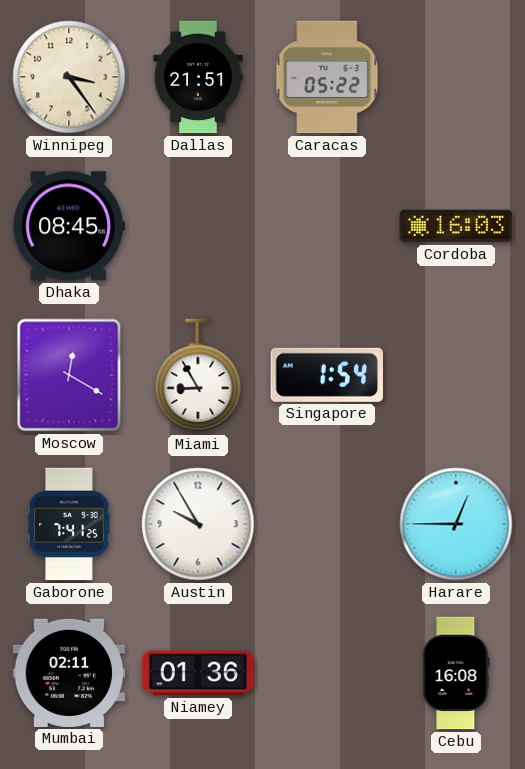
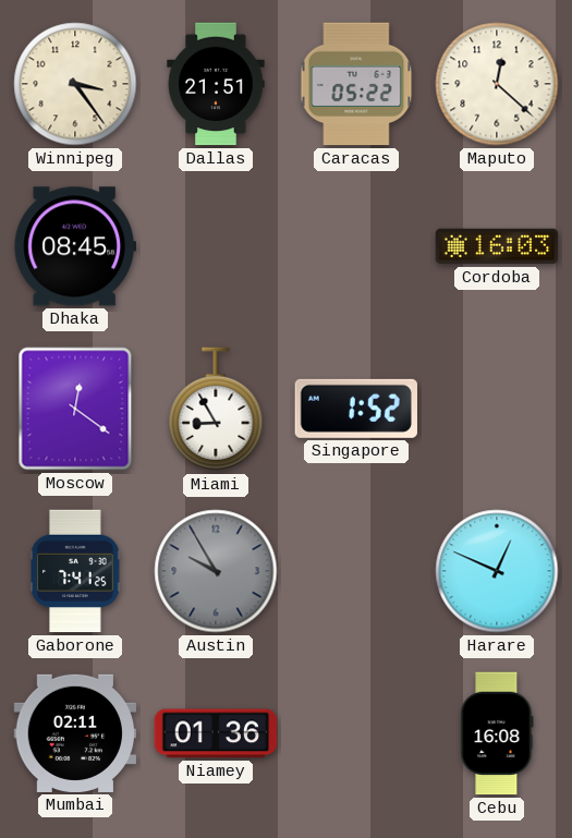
Maputo: none -> 12:22 (497, 84)
Moscow: 12:20 -> 12:21 (75, 409)
Singapore: 1:54 -> 1:52 (356, 409)
Austin dial: white -> grey (216, 571)
Harare: 12:45 -> 12:49 (497, 571)
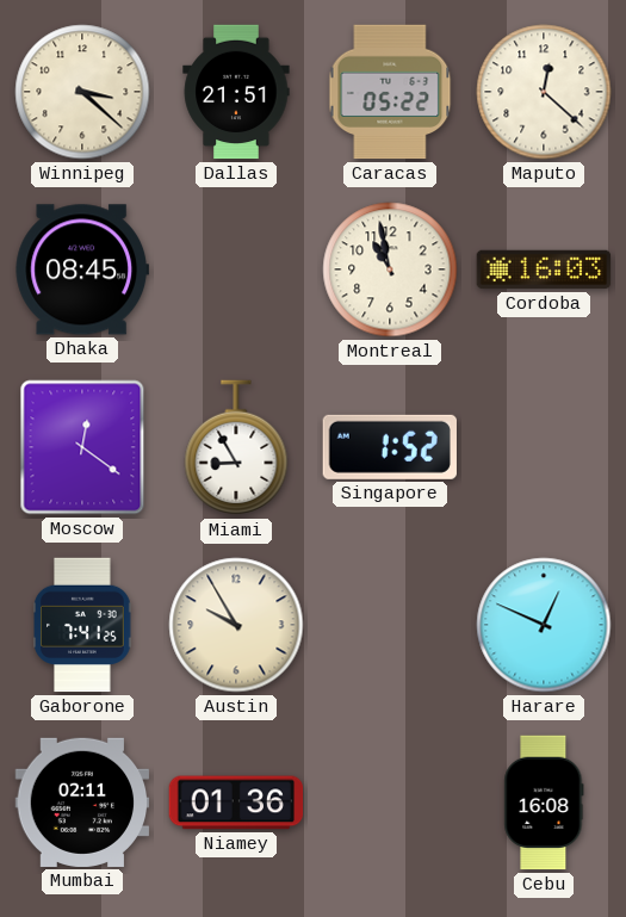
Winnipeg: 3:24 -> 3:22 (82, 92)
Montreal: none -> 10:58 (390, 269)
Austin dial: grey -> cream (236, 625)
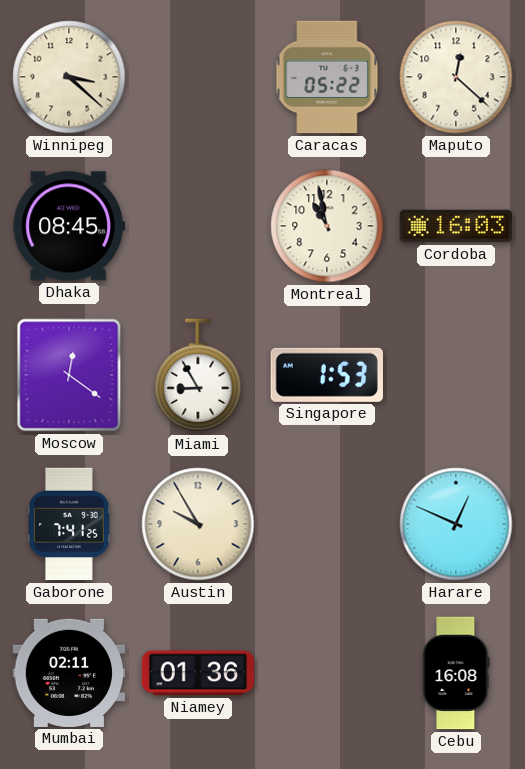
Dallas: 21:51 -> none (236, 92)
Singapore: 1:52 -> 1:53 (327, 375)
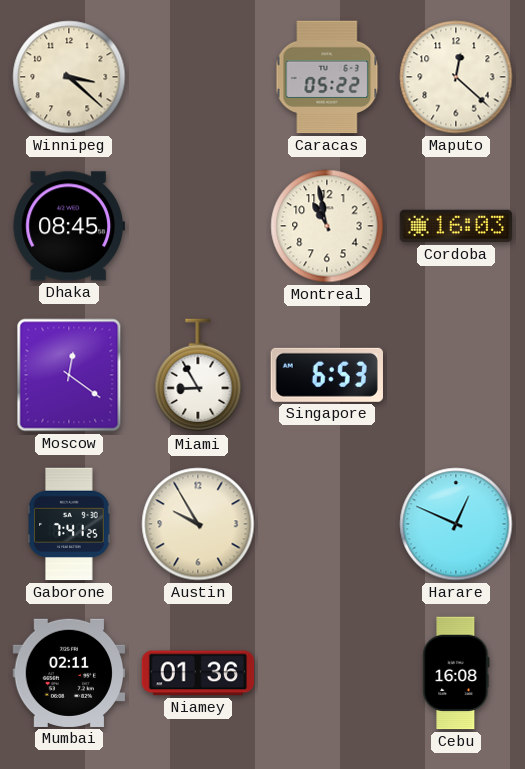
Singapore: 1:53 -> 6:53 (327, 375)
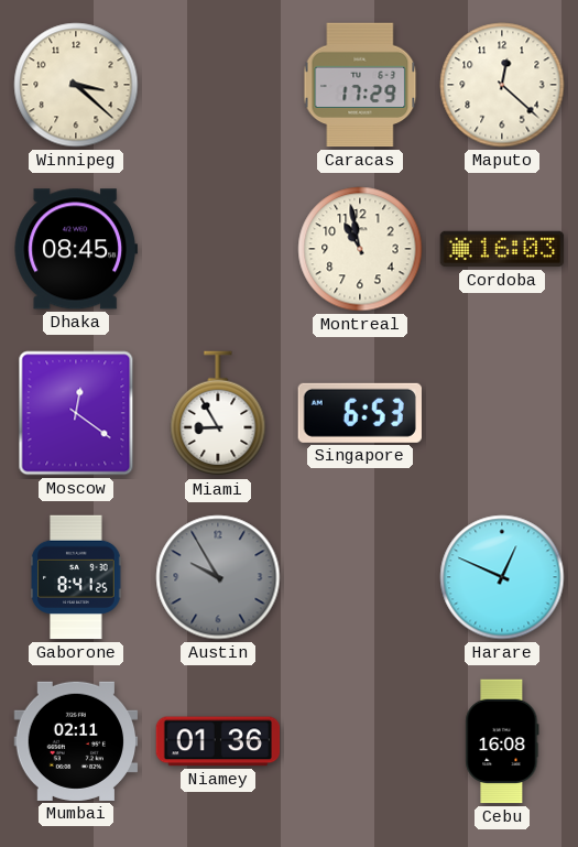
Caracas: 05:22 -> 17:29 (360, 85)
Gaborone: 7:41 -> 8:41 (76, 577)
Austin dial: cream -> grey (218, 577)
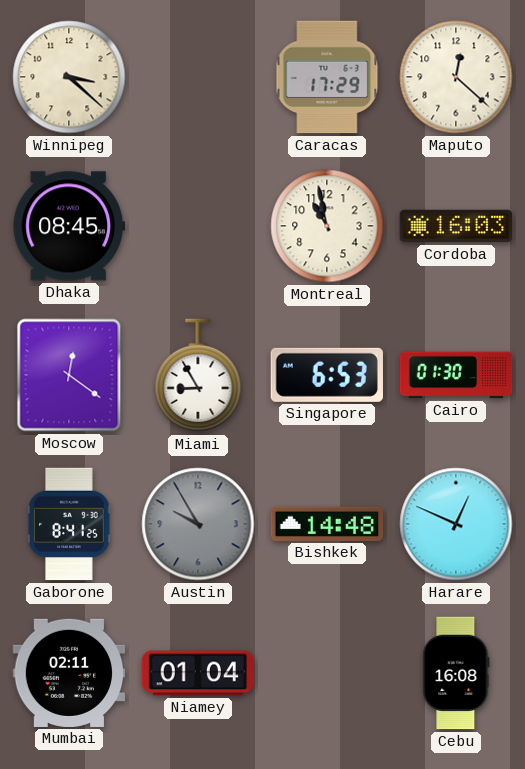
Cairo: none -> 01:30 (456, 375)
Bishkek: none -> 14:48 (327, 524)
Niamey: 01:36 -> 01:04 (198, 673)
